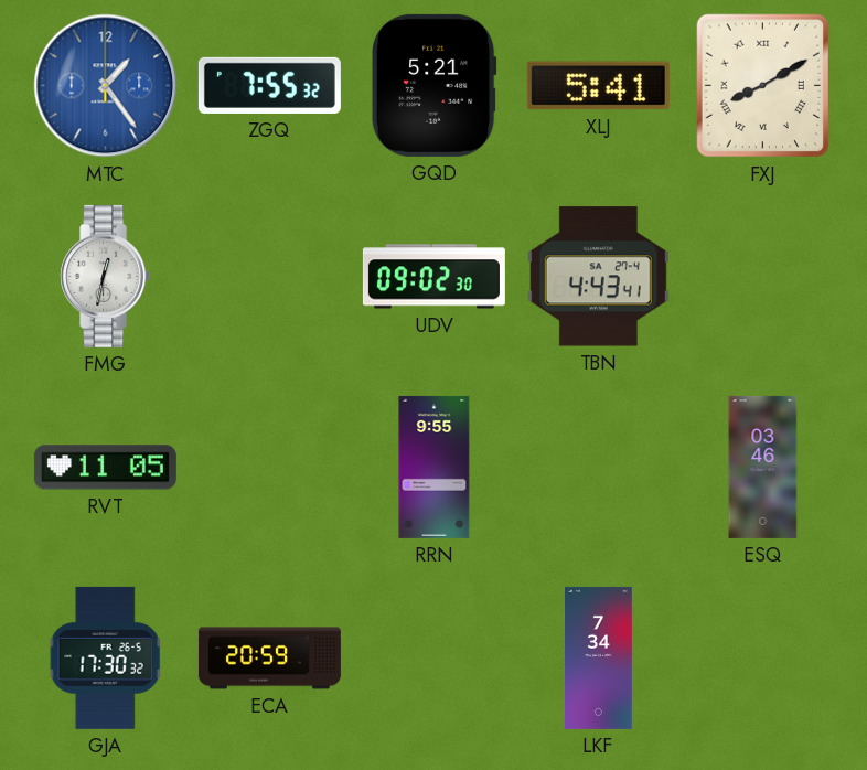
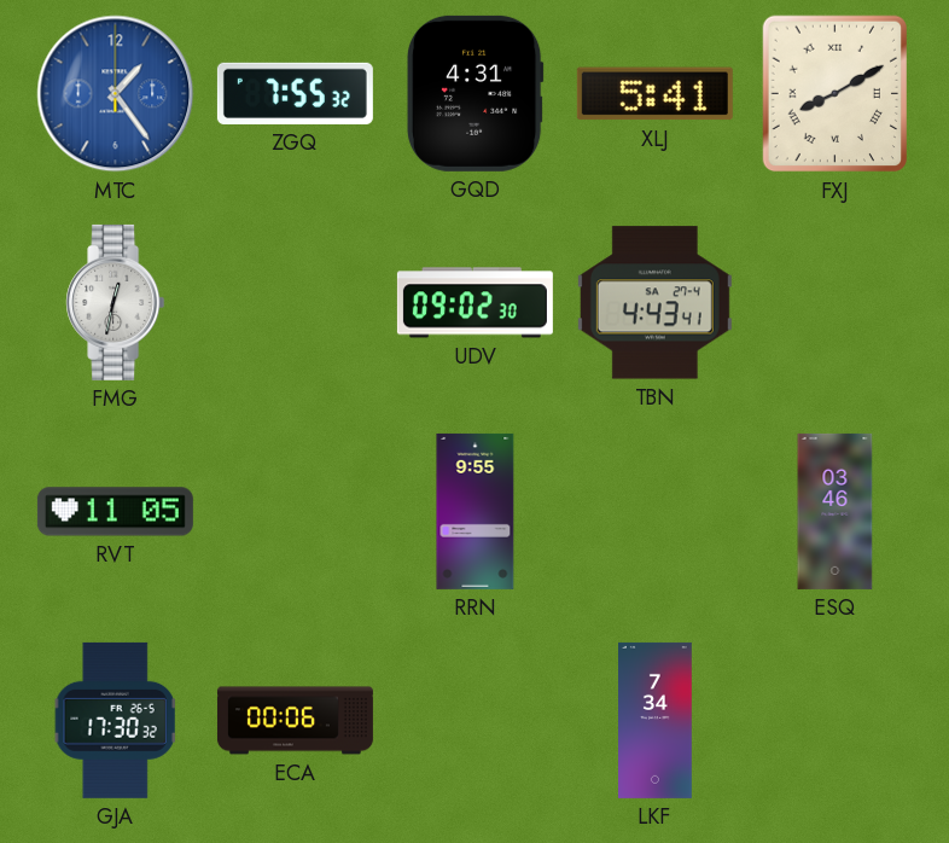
GQD: 5:21 -> 4:31 (474, 93)
ECA: 20:59 -> 00:06 (295, 721)
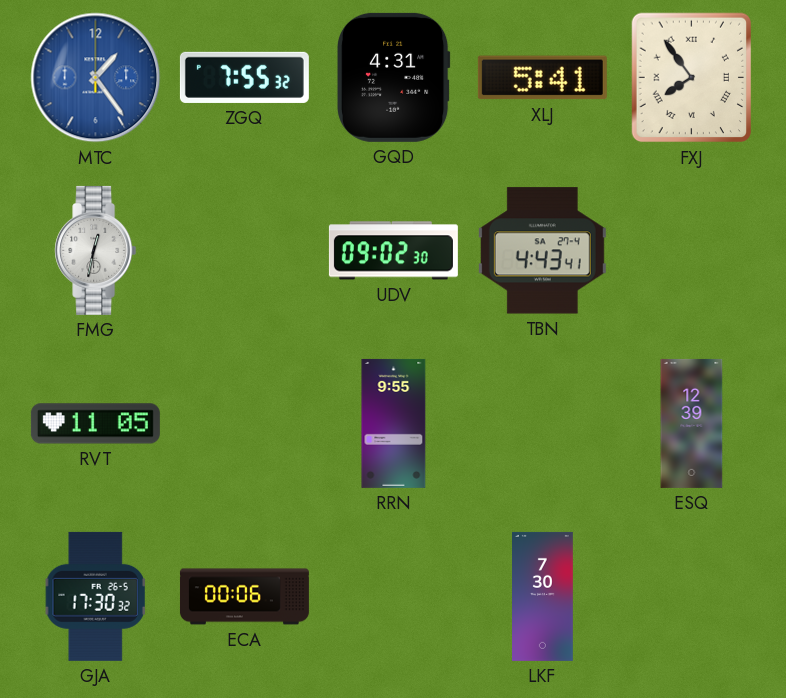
FXJ: 8:10 -> 7:54 (691, 78)
ESQ: 03:46 -> 12:39 (692, 423)
LKF: 7:34 -> 7:30 (543, 596)
